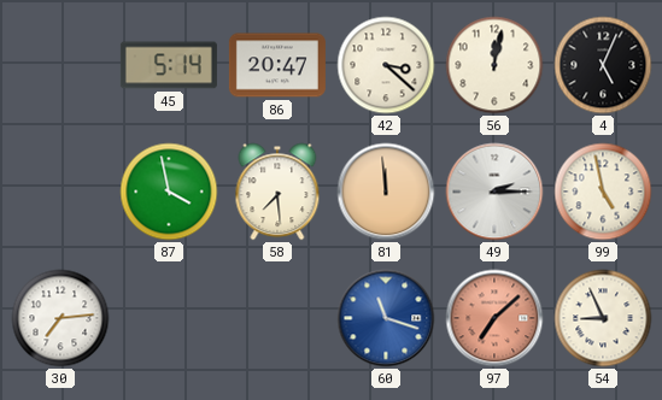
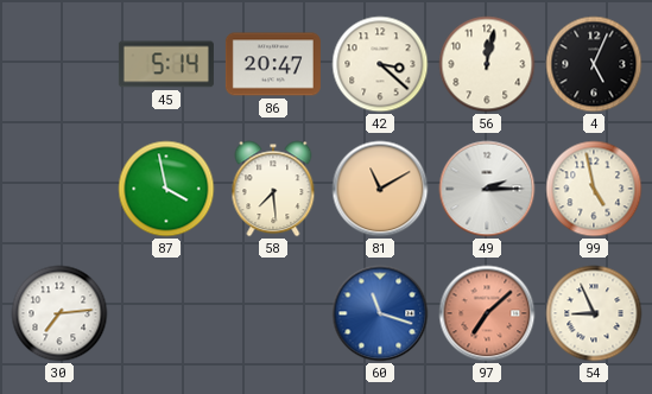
81: 11:59 -> 11:10 (380, 189)
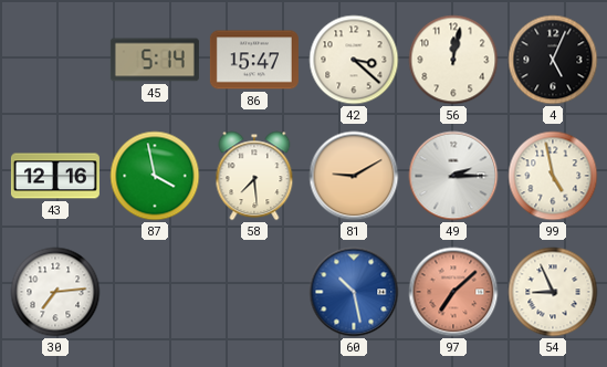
86: 20:47 -> 15:47 (254, 60)
43: none -> 12:16 (55, 176)
81: 11:10 -> 9:10 (354, 176)
60: 11:18 -> 10:28 (354, 292)
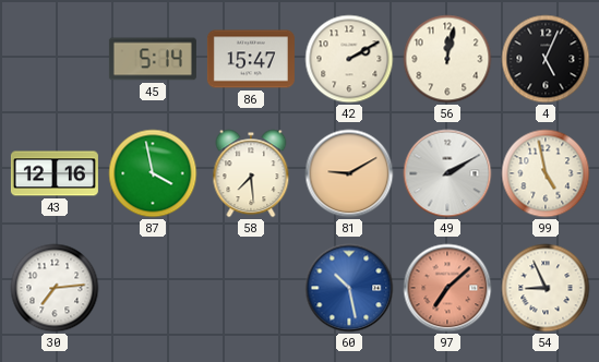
42: 3:22 -> 2:10 (349, 59)
49: 2:15 -> 2:10 (447, 173)
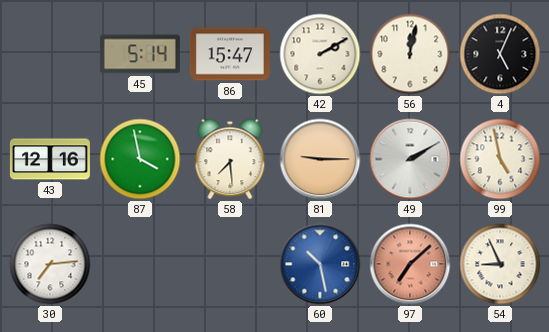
81: 9:10 -> 9:15 (320, 159)
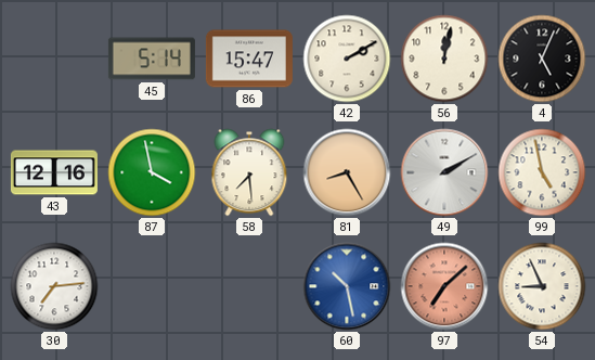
81: 9:15 -> 8:25 (347, 172)
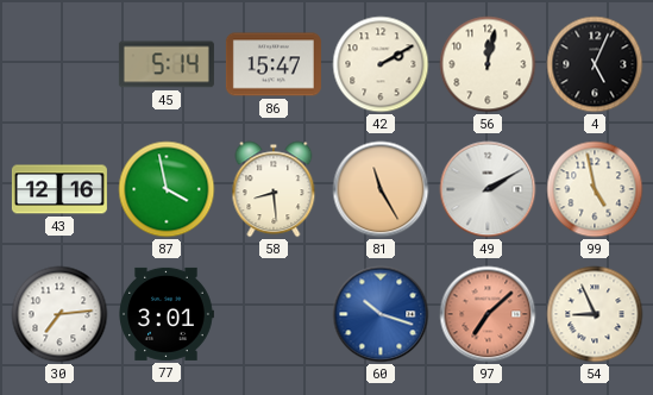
58: 7:29 -> 8:29 (274, 189)
81: 8:25 -> 11:25 (381, 189)
77: none -> 3:01 (167, 314)
60: 10:28 -> 10:18 (381, 314)
